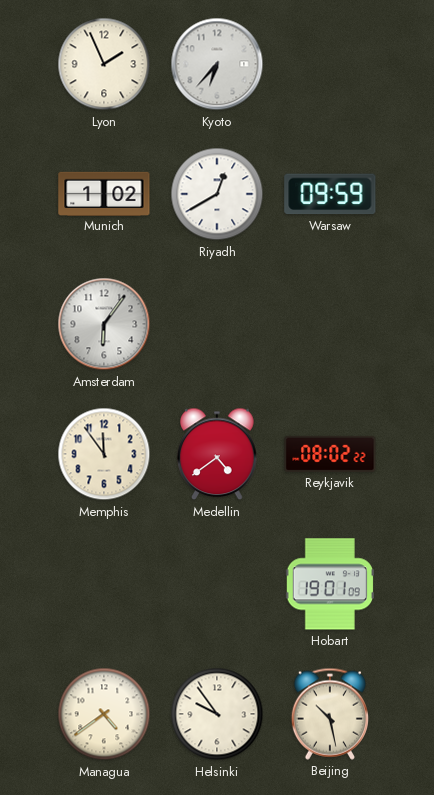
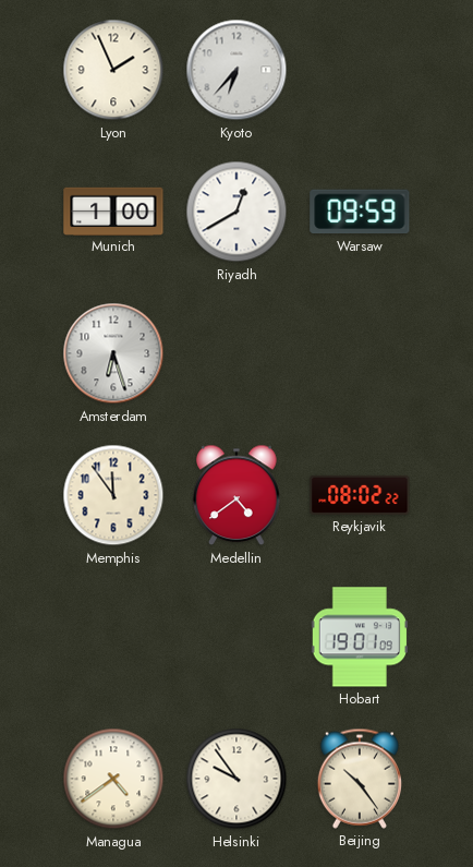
Munich: 1:02 -> 1:00 (113, 210)
Amsterdam: 6:06 -> 6:27 (113, 353)
Beijing: 10:28 -> 10:24 (360, 779)
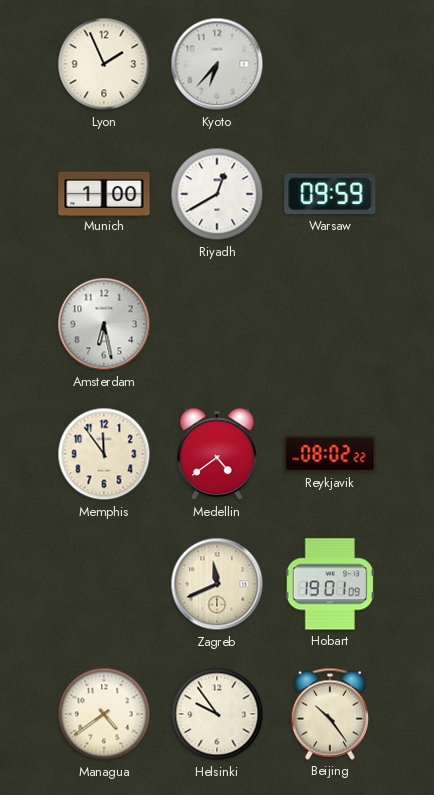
Amsterdam: 6:27 -> 6:28 (104, 324)
Zagreb: none -> 11:41 (217, 584)
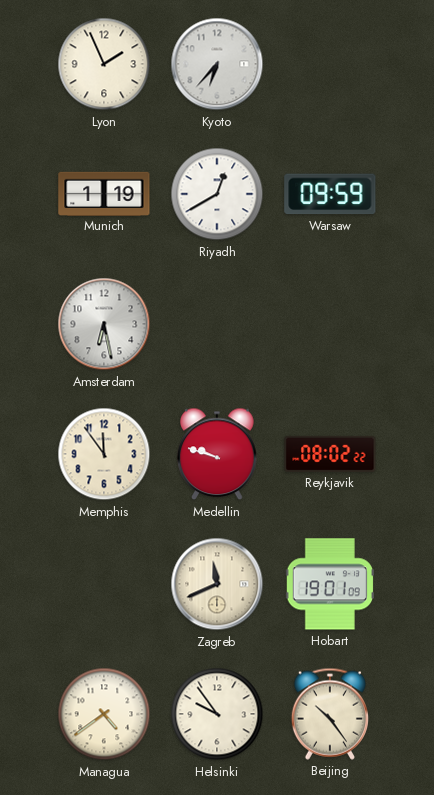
Munich: 1:00 -> 1:19 (104, 193)
Medellin: 4:39 -> 9:48 (217, 454)
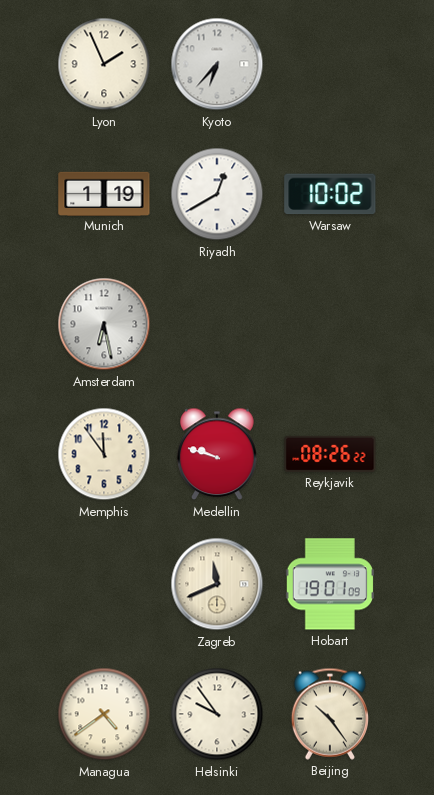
Warsaw: 09:59 -> 10:02 (330, 194)
Reykjavik: 08:02 -> 08:26 (330, 454)
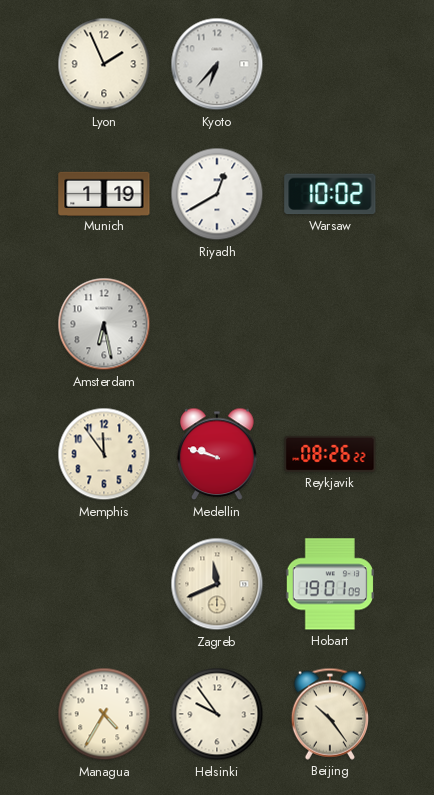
Managua: 4:39 -> 4:35 (104, 714)
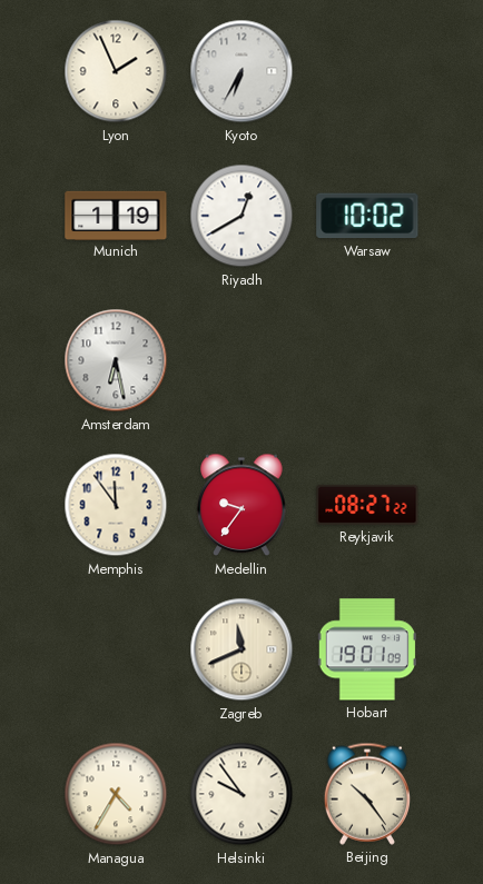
Kyoto: 6:37 -> 6:35 (241, 71)
Medellin: 9:48 -> 9:36 (241, 505)
Reykjavik: 08:26 -> 08:27 (367, 505)
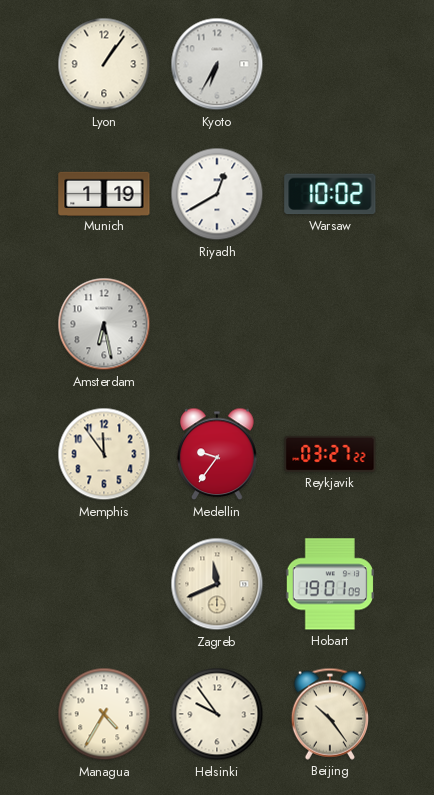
Lyon: 1:56 -> 1:06 (104, 64)
Reykjavik: 08:27 -> 03:27 (330, 454)
